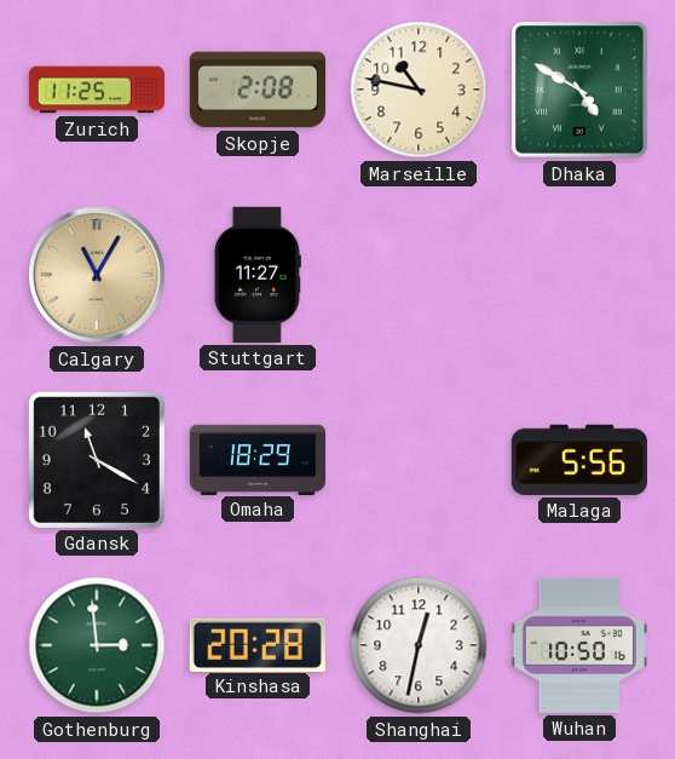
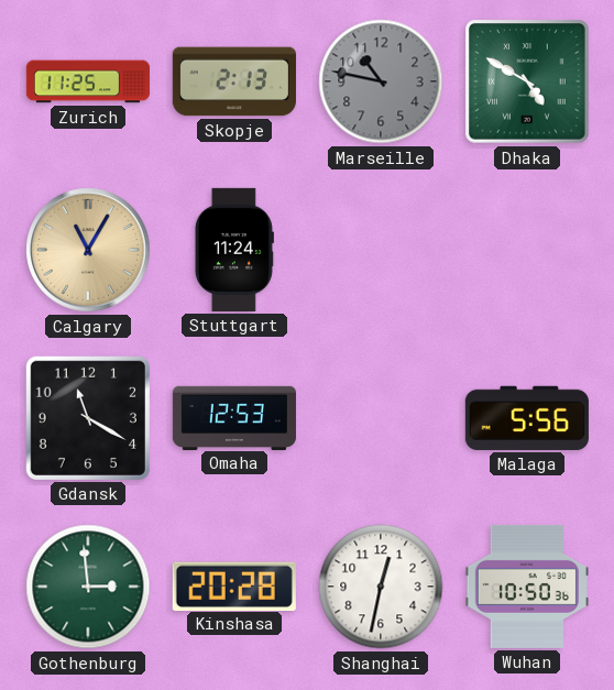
Skopje: 2:08 -> 2:13 (234, 81)
Marseille dial: cream -> grey (381, 81)
Stuttgart: 11:27 -> 11:24 (234, 250)
Omaha: 18:29 -> 12:53 (234, 417)
Wuhan: 10:50:16 -> 10:50:36 (527, 587)
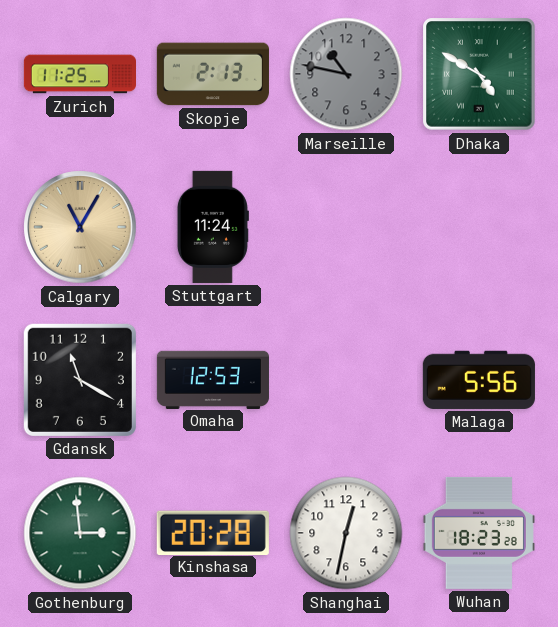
Wuhan: 10:50 -> 18:23 (479, 533)
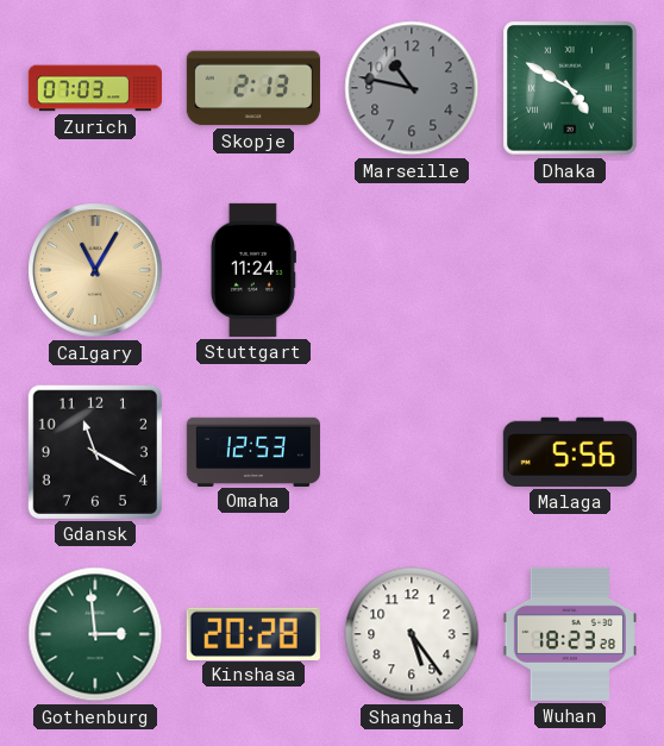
Zurich: 11:25 -> 07:03 (94, 88)
Shanghai: 12:32 -> 5:24 (412, 634)
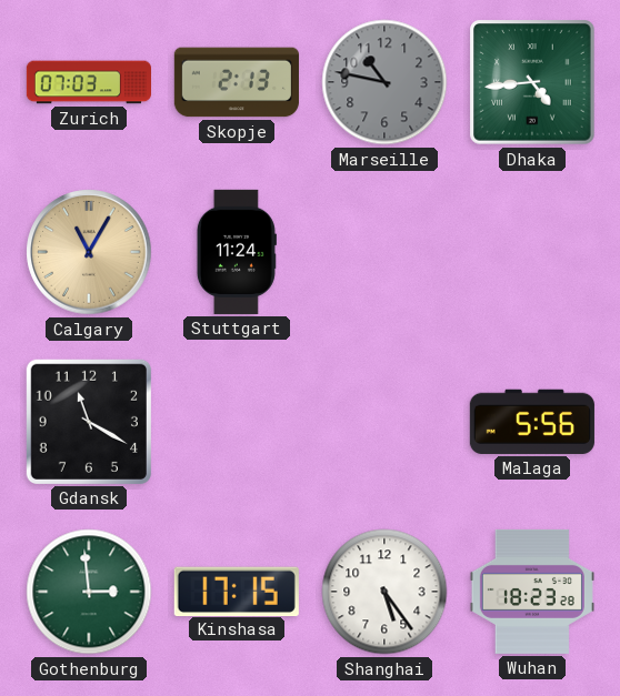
Dhaka: 4:50 -> 4:44 (532, 82)
Omaha: 12:53 -> none (253, 451)
Kinshasa: 20:28 -> 17:15 (237, 591)
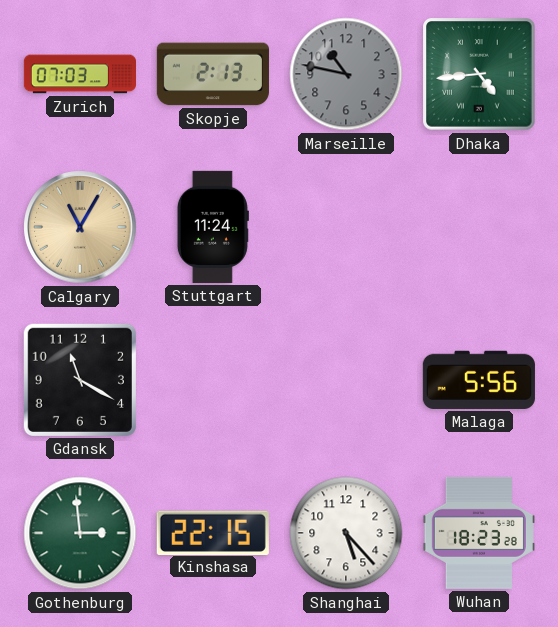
Kinshasa: 17:15 -> 22:15 (213, 532)
Shanghai: 5:24 -> 5:23 (346, 533)
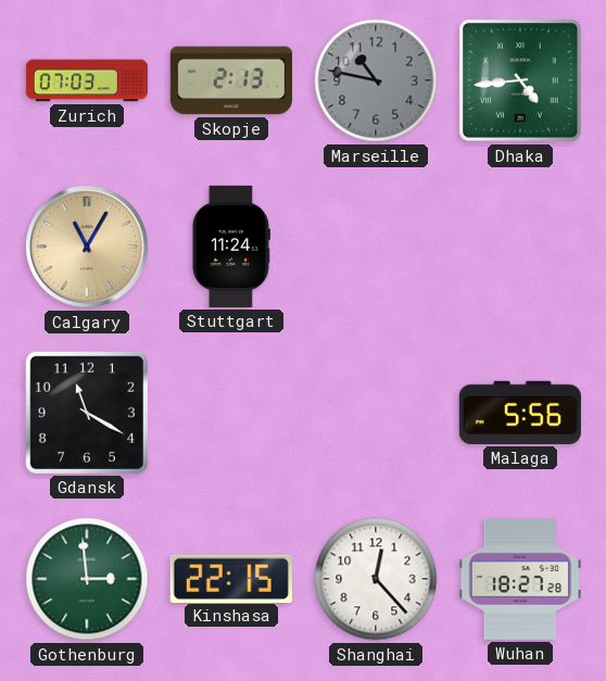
Shanghai: 5:23 -> 12:23 (376, 579)
Wuhan: 18:23 -> 18:27 (520, 579)
